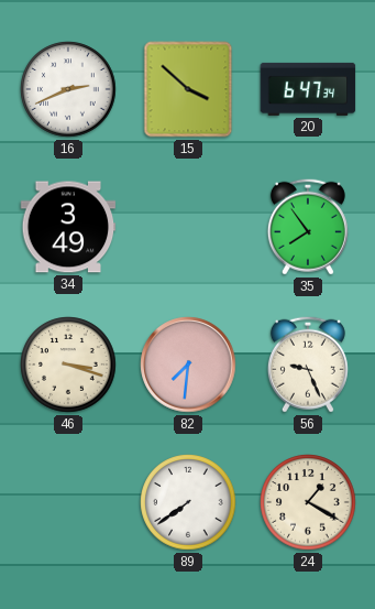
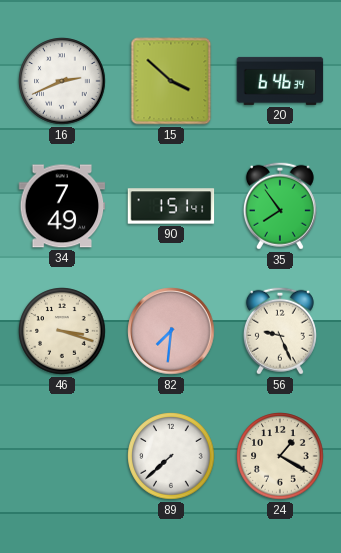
20: 6:47 -> 6:46 (280, 81)
34: 3:49 -> 7:49 (62, 206)
90: none -> 1:51 (171, 206)
89: 7:39 -> 7:38 (171, 456)
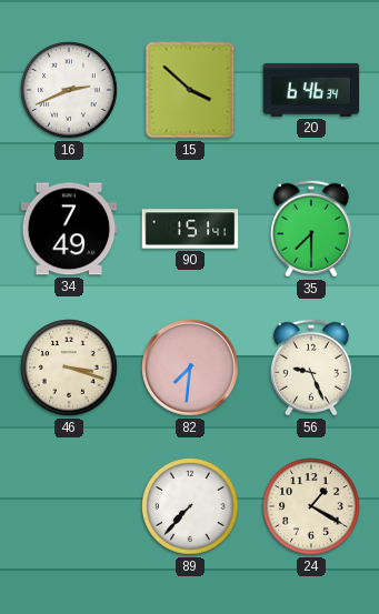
35: 7:54 -> 7:30 (311, 229)
89: 7:38 -> 7:37 (190, 506)
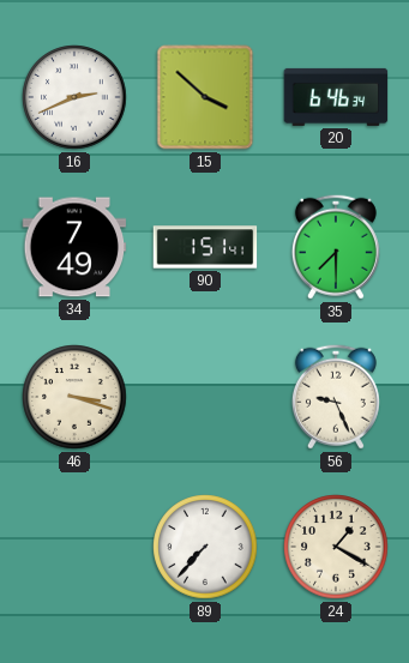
82: 7:31 -> none (190, 368)
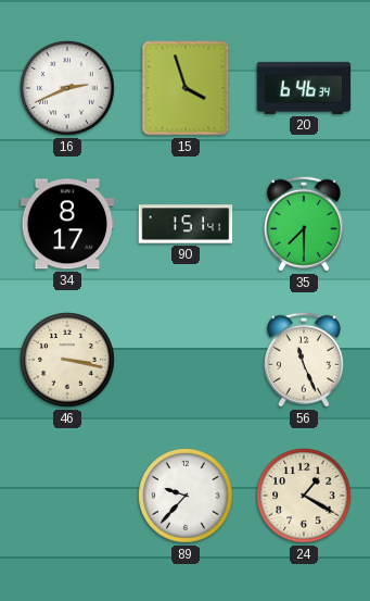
15: 3:52 -> 3:57 (186, 88)
34: 7:49 -> 8:17 (67, 224)
46: 3:18 -> 3:17 (67, 360)
56: 9:26 -> 11:26 (304, 360)
89: 7:37 -> 9:37 (186, 496)
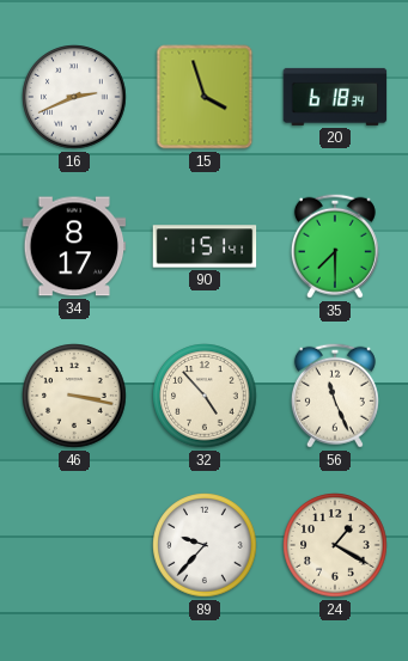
20: 6:46 -> 6:18 (335, 97)
32: none -> 4:53 (205, 396)
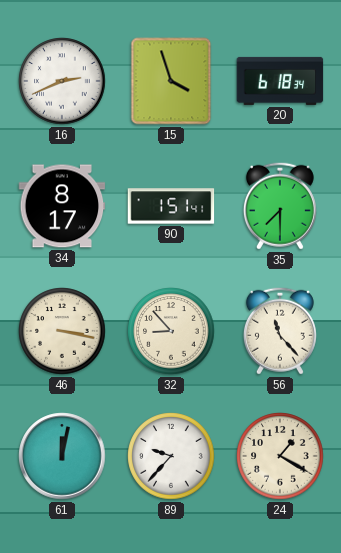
32: 4:53 -> 8:53 (171, 331)
56: 11:26 -> 11:23 (280, 331)
61: none -> 12:02 (62, 456)
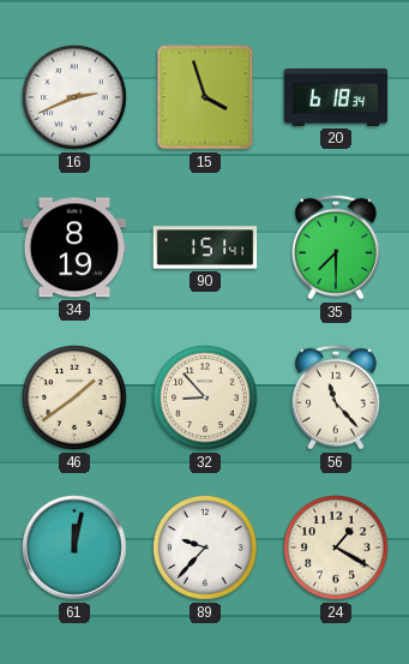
34: 8:17 -> 8:19 (74, 247)
46: 3:17 -> 1:39 (74, 397)
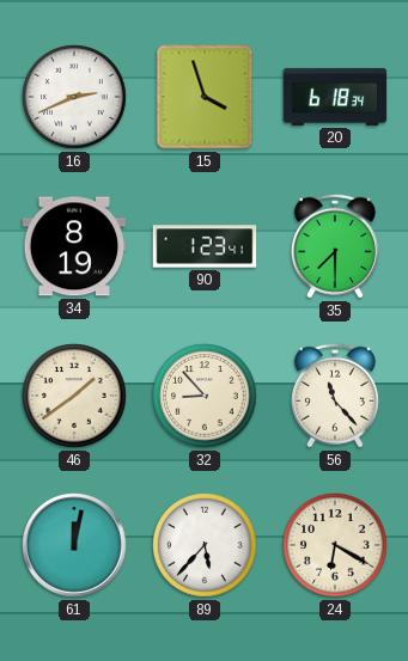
90: 1:51 -> 1:23 (205, 246)
89: 9:37 -> 5:37 (205, 545)
24: 1:20 -> 6:20 (335, 545)
